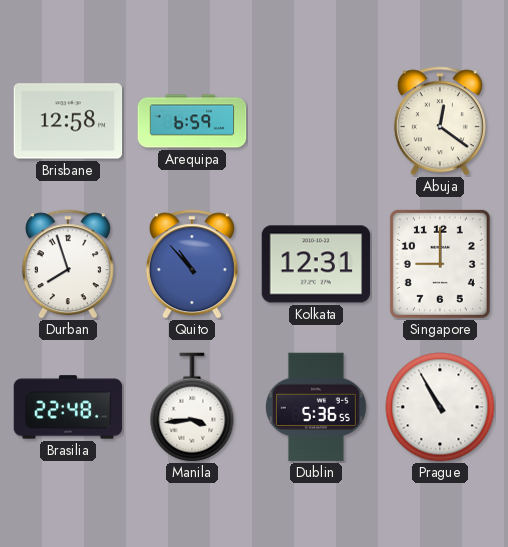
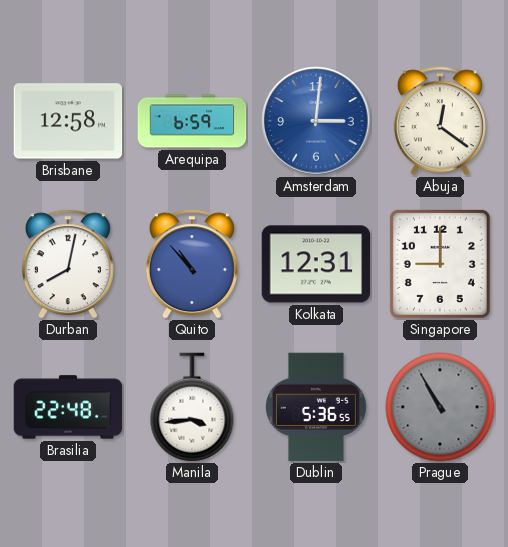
Amsterdam: none -> 3:01 (316, 121)
Durban: 7:57 -> 8:02 (68, 264)
Prague dial: white -> grey (440, 407)
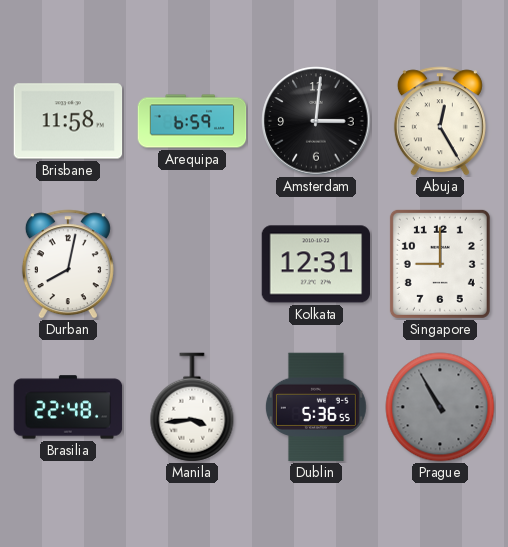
Brisbane: 12:58 -> 11:58 (68, 121)
Amsterdam dial: blue -> black (316, 121)
Abuja: 12:21 -> 12:25 (440, 121)
Quito: 10:53 -> none (192, 264)
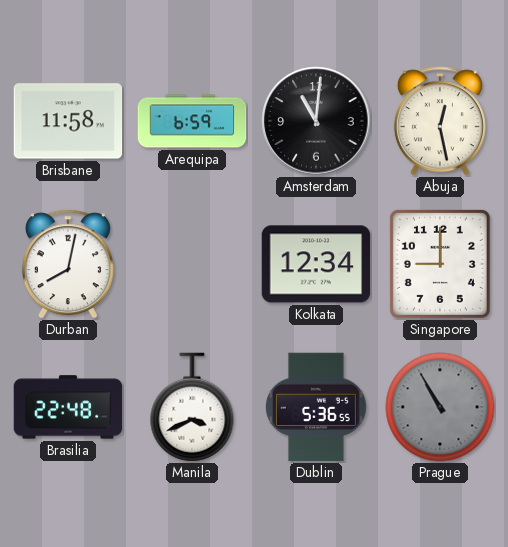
Amsterdam: 3:01 -> 11:01 (316, 121)
Abuja: 12:25 -> 12:28 (440, 121)
Kolkata: 12:31 -> 12:34 (316, 264)
Manila: 3:44 -> 3:41 (192, 407)
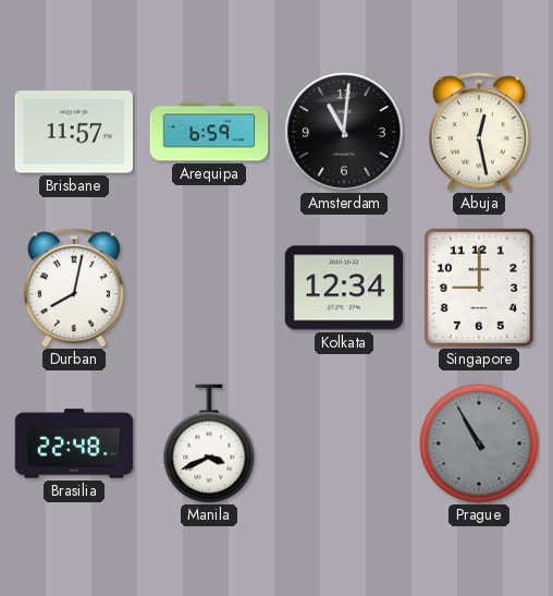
Brisbane: 11:58 -> 11:57 (74, 132)
Dublin: 5:36 -> none (316, 407)
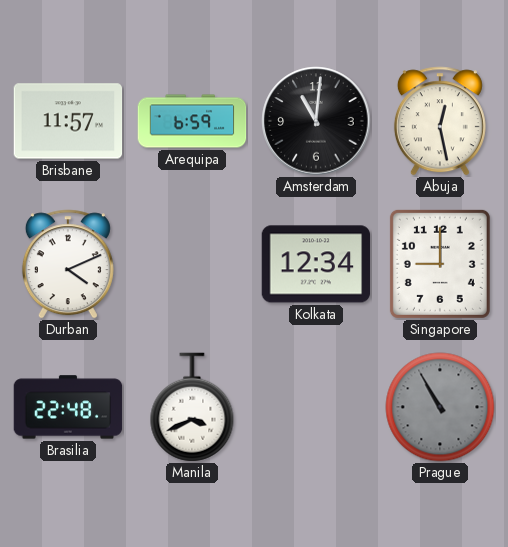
Durban: 8:02 -> 4:11 (68, 264)
